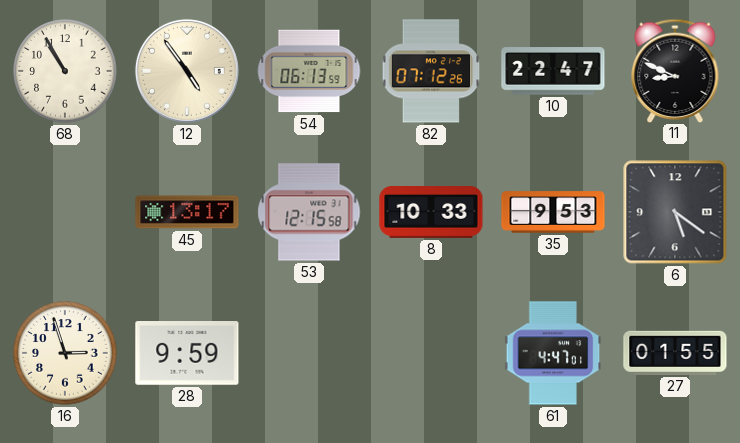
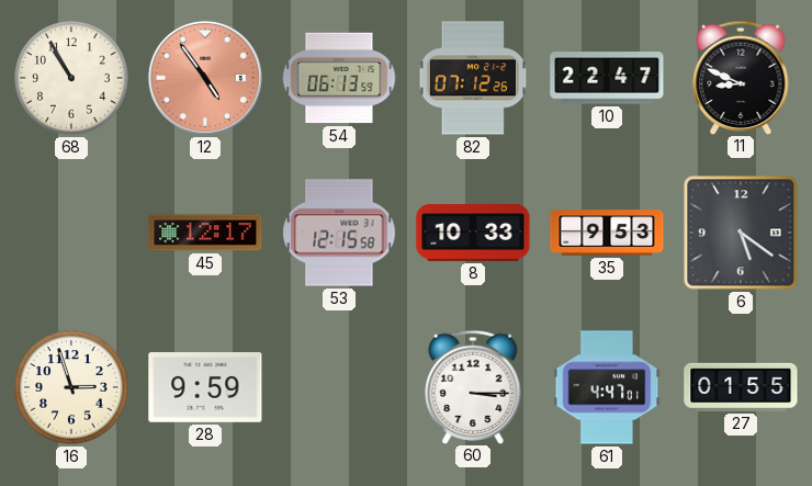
12 dial: cream -> salmon (205, 78)
45: 13:17 -> 12:17 (205, 233)
60: none -> 3:15 (473, 386)
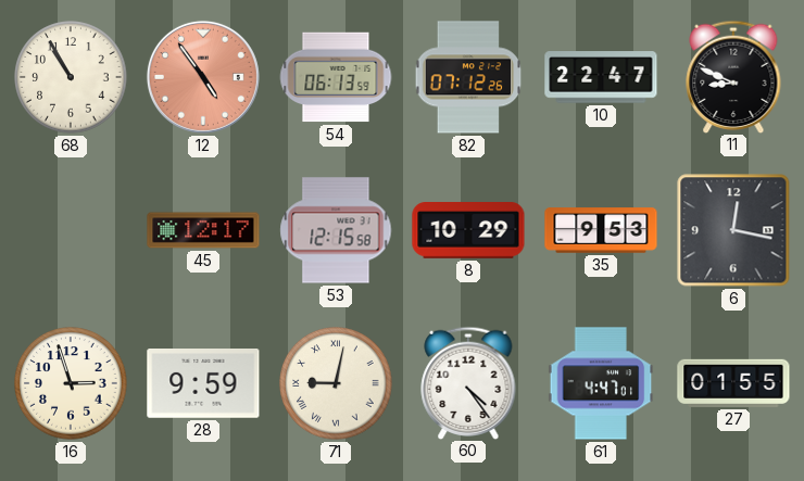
8: 10:33 -> 10:29 (468, 230)
6: 5:21 -> 12:17 (733, 230)
71: none -> 9:02 (336, 383)
60: 3:15 -> 4:24 (468, 382)
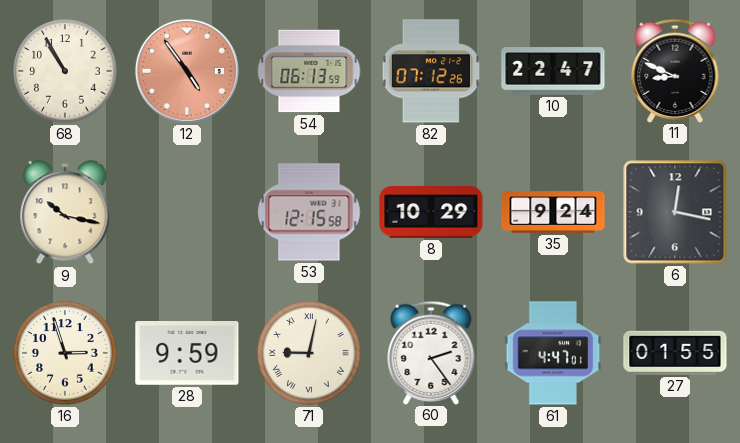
9: none -> 10:17 (65, 213)
45: 12:17 -> none (203, 230)
35: 9:53 -> 9:24 (553, 212)
60: 4:24 -> 2:24 (431, 352)
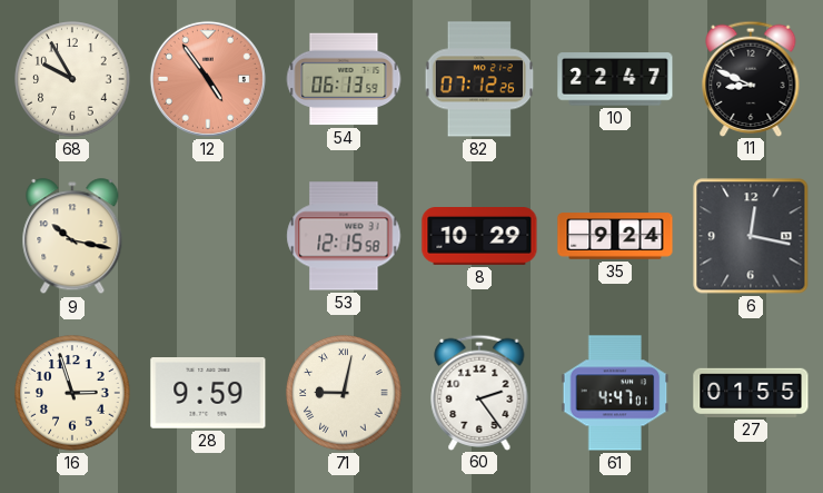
68: 10:55 -> 9:55 (72, 79)
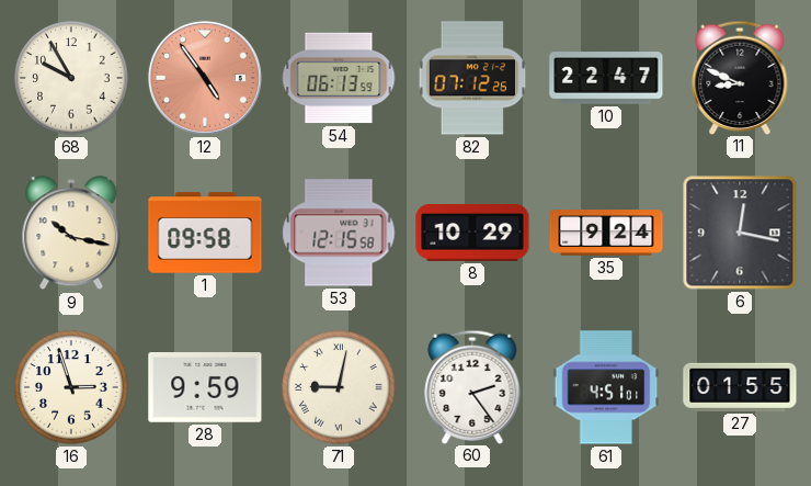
1: none -> 09:58 (205, 233)
61: 4:47 -> 4:51 (606, 387)
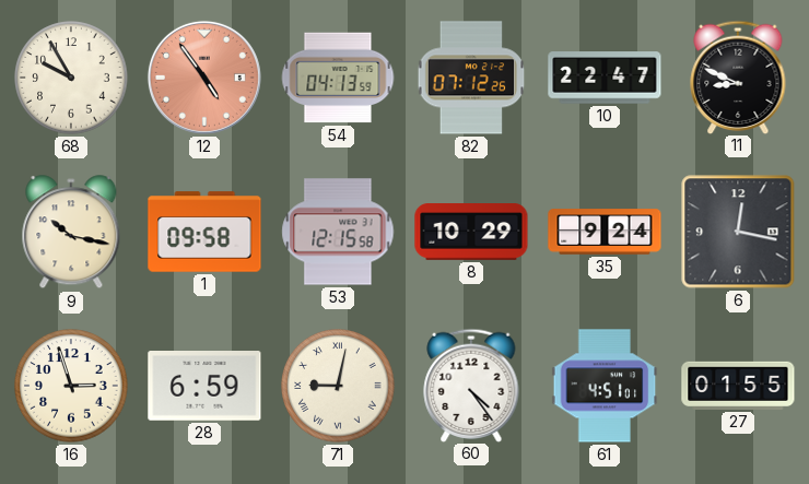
54: 06:13 -> 04:13 (338, 78)
28: 9:59 -> 6:59 (204, 387)
60: 2:24 -> 4:24 (471, 385)
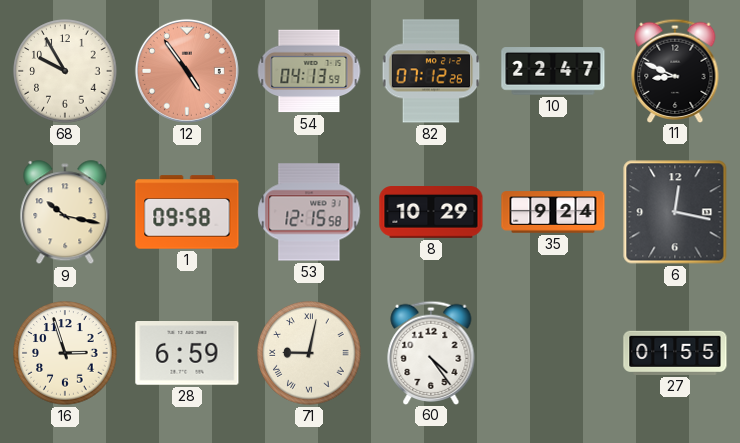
61: 4:51 -> none (605, 386)
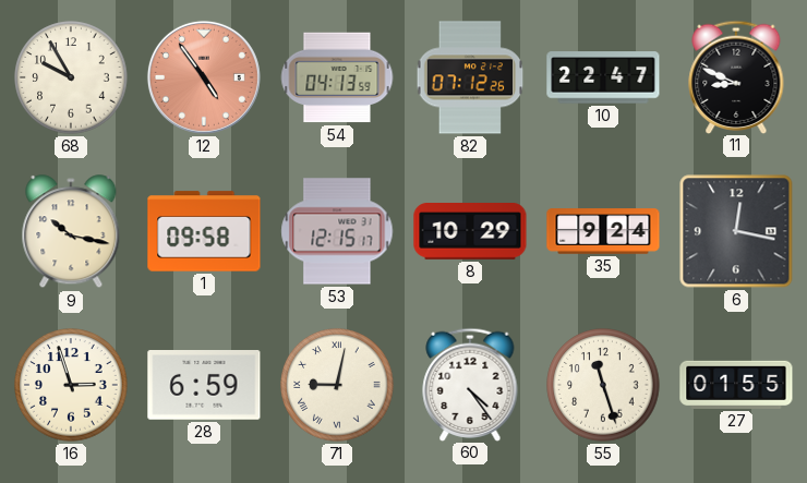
53: 12:15:58 -> 12:15:17 (337, 231)
55: none -> 11:27 (603, 385)
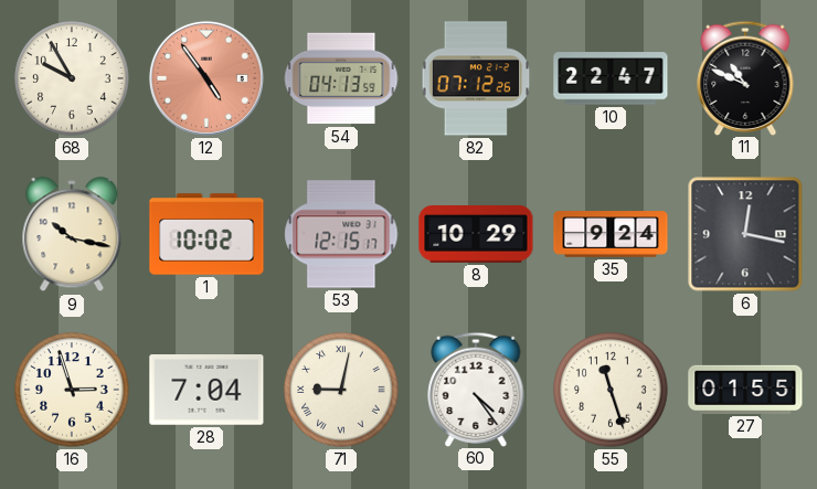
11: 8:49 -> 10:49 (745, 77)
1: 09:58 -> 10:02 (206, 234)
28: 6:59 -> 7:04 (206, 391)
